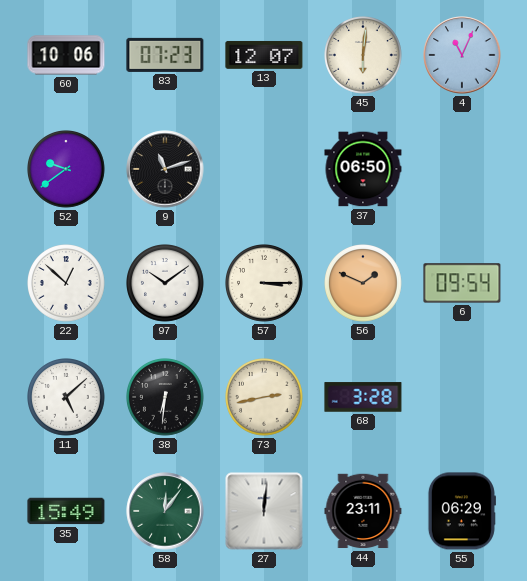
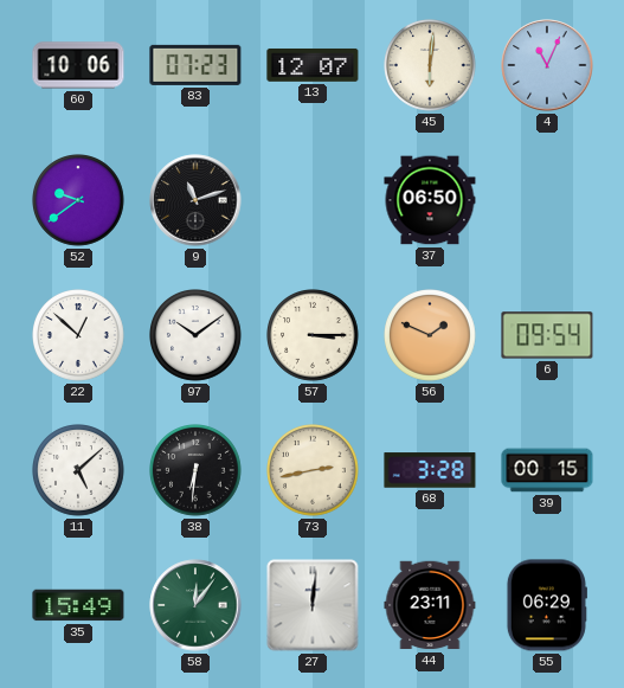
39: none -> 00:15 (547, 470)
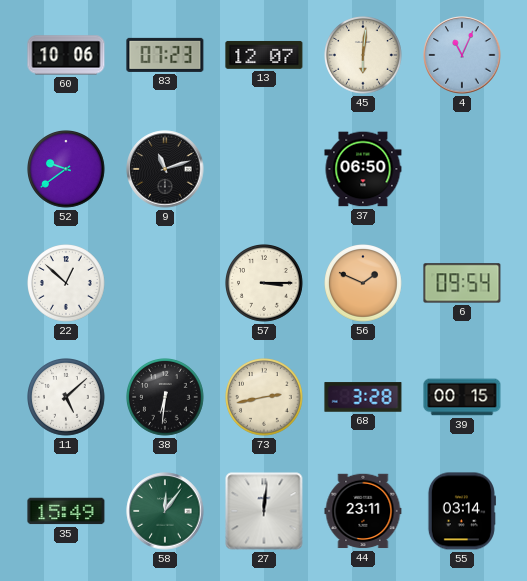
97: 10:09 -> none (197, 336)
55: 06:29 -> 03:14 (461, 511)
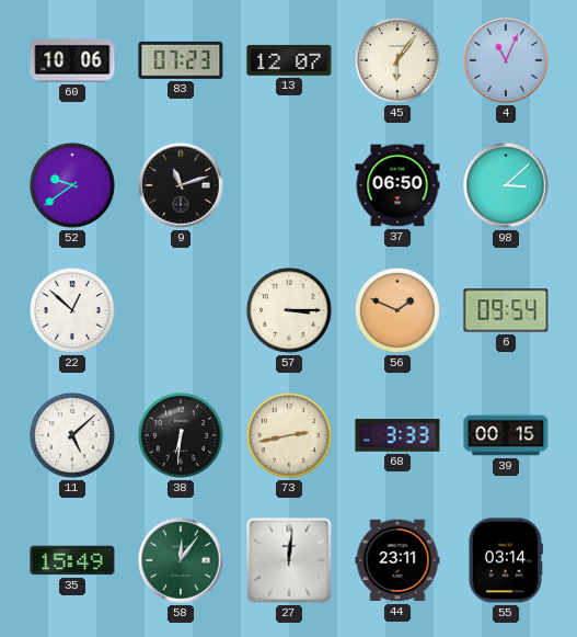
45: 6:01 -> 6:06 (399, 61)
98: none -> 3:08 (506, 185)
68: 3:28 -> 3:33 (397, 435)
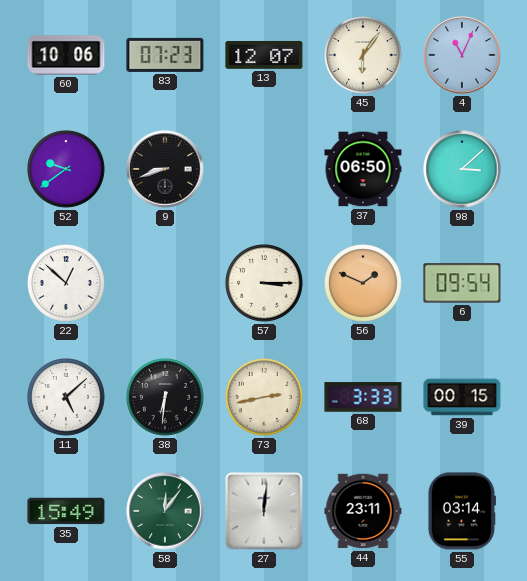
9: 11:12 -> 8:42 (165, 169)
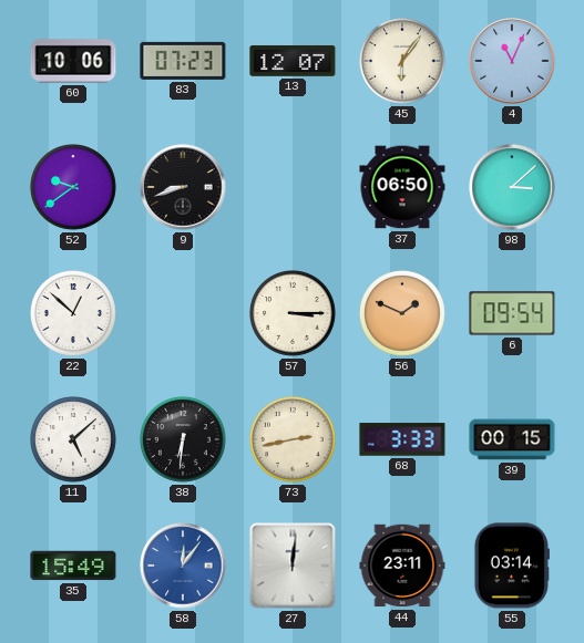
58 dial: green -> blue (183, 566)
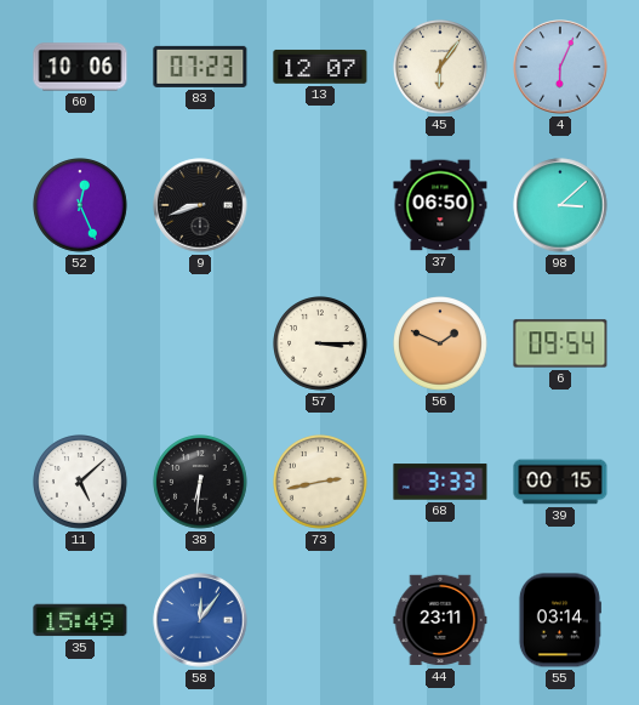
4: 11:04 -> 6:04 (560, 67)
52: 9:39 -> 12:26 (81, 206)
22: 12:52 -> none (74, 314)
27: 12:01 -> none (293, 566)
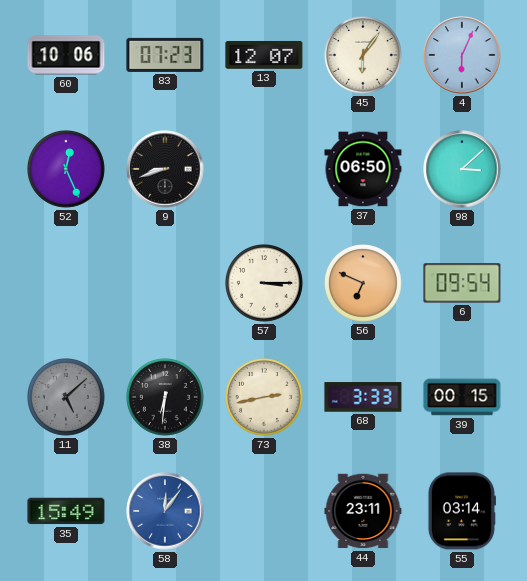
56: 1:49 -> 6:49 (364, 284)
11 dial: white -> grey (67, 398)
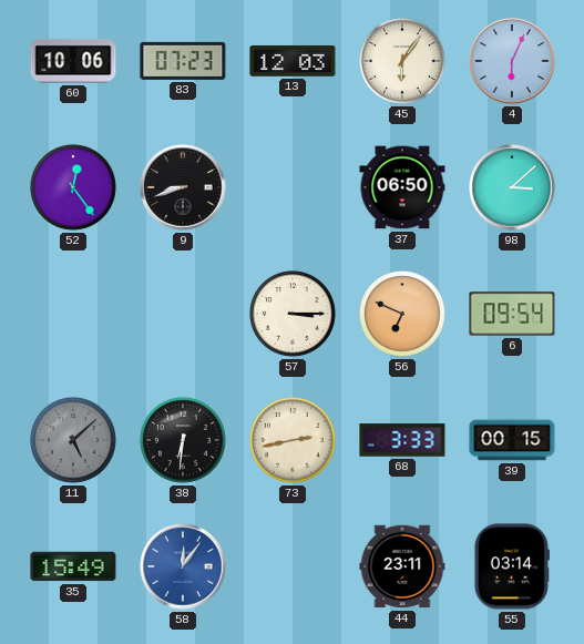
13: 12:07 -> 12:03 (293, 61)
52: 12:26 -> 12:24 (74, 188)
